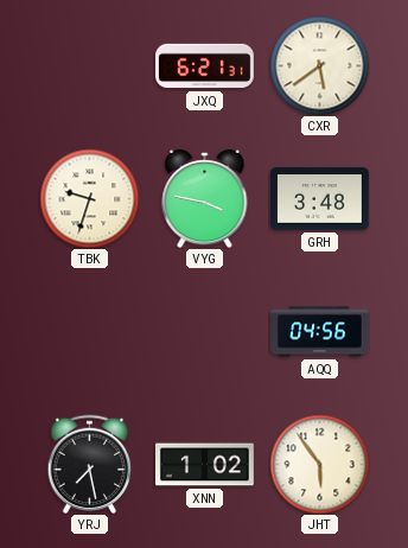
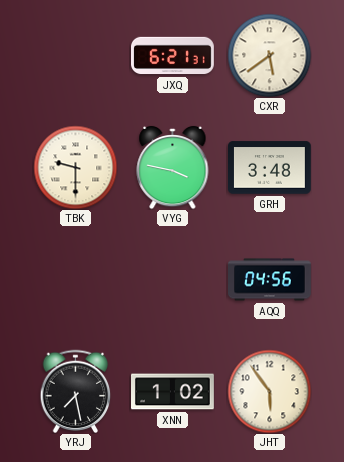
TBK: 9:33 -> 9:30 (75, 167)
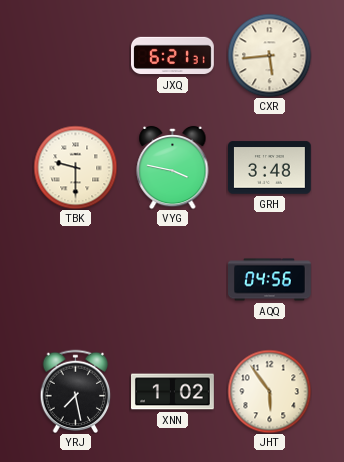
CXR: 5:39 -> 5:44 (269, 55)
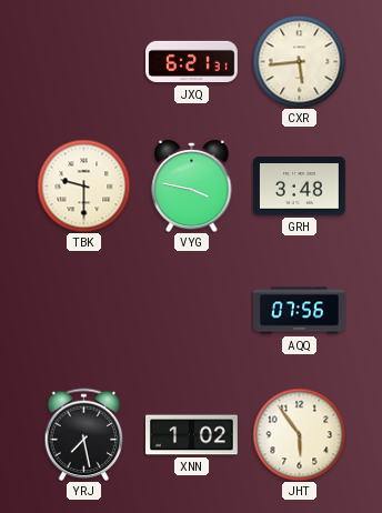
AQQ: 04:56 -> 07:56 (300, 311)
